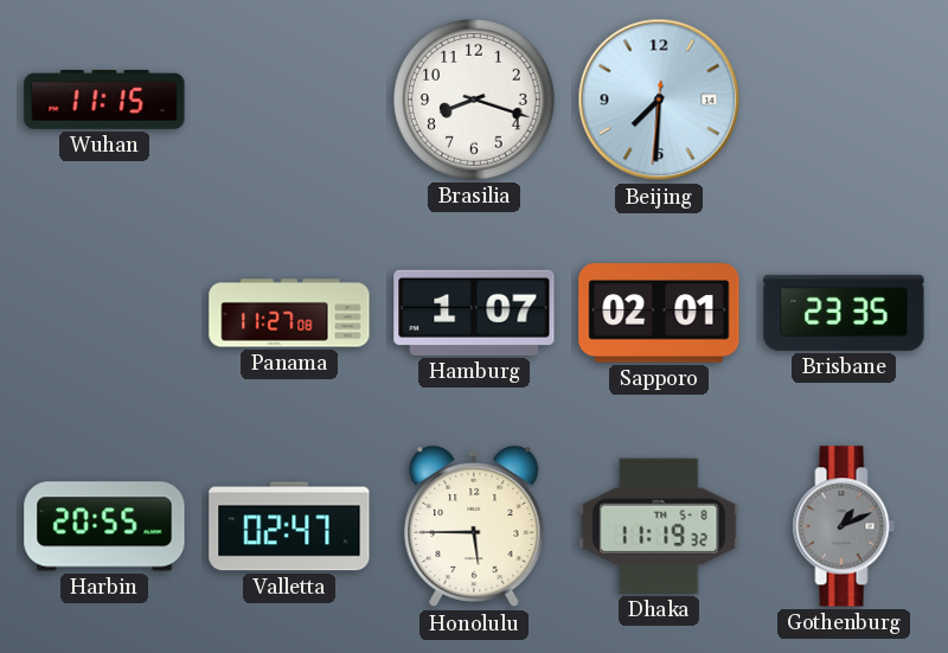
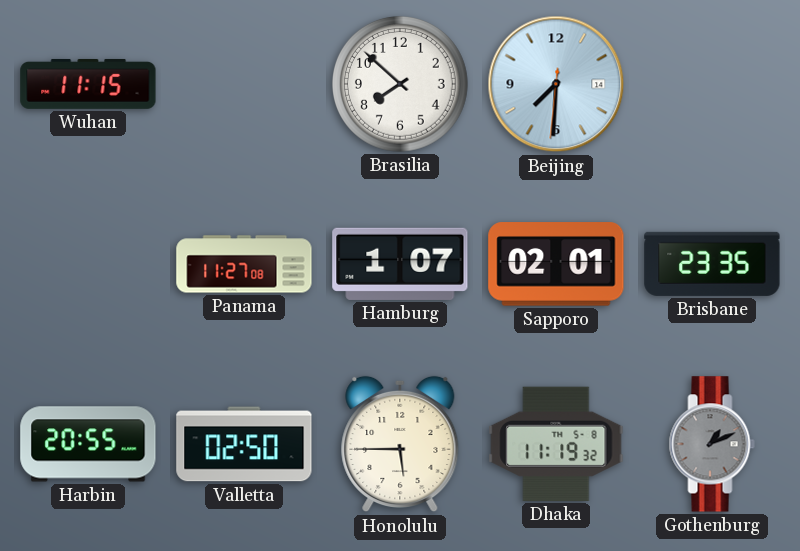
Brasilia: 8:18 -> 7:52 (401, 85)
Valletta: 02:47 -> 02:50 (244, 444)
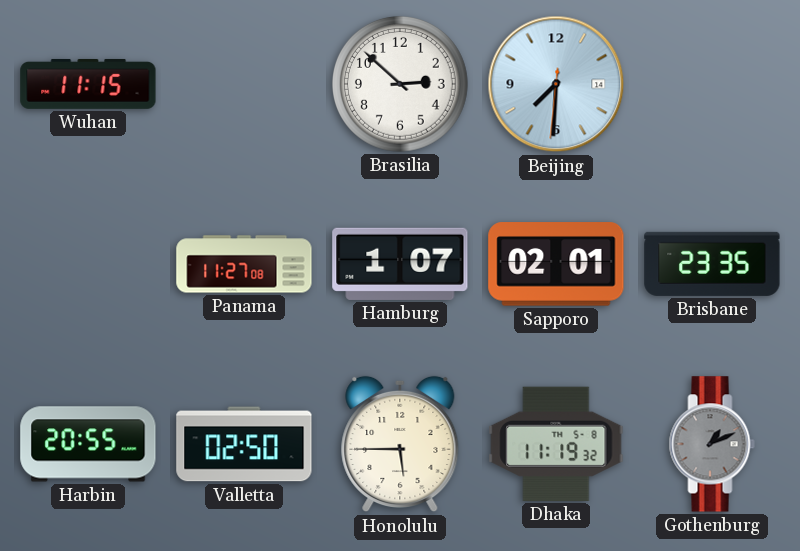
Brasilia: 7:52 -> 2:52 (401, 85)
